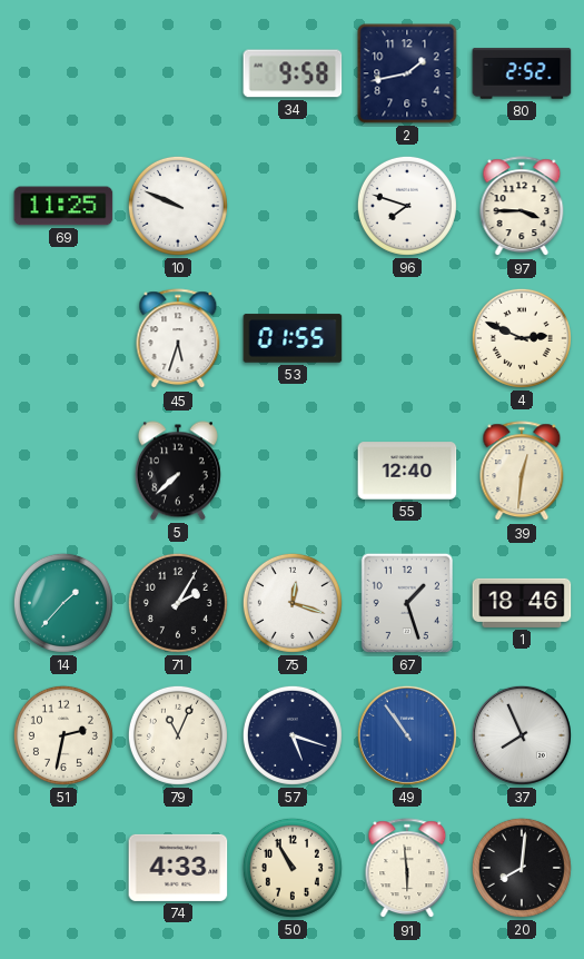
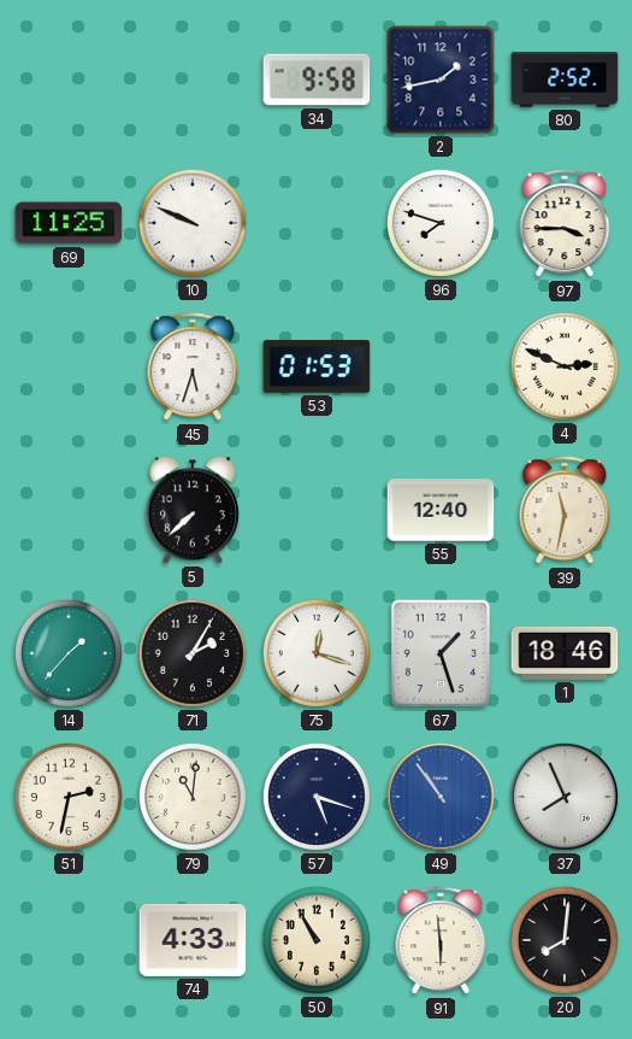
53: 01:55 -> 01:53 (317, 366)
39: 12:31 -> 11:32 (565, 511)
79: 11:04 -> 11:01 (193, 797)
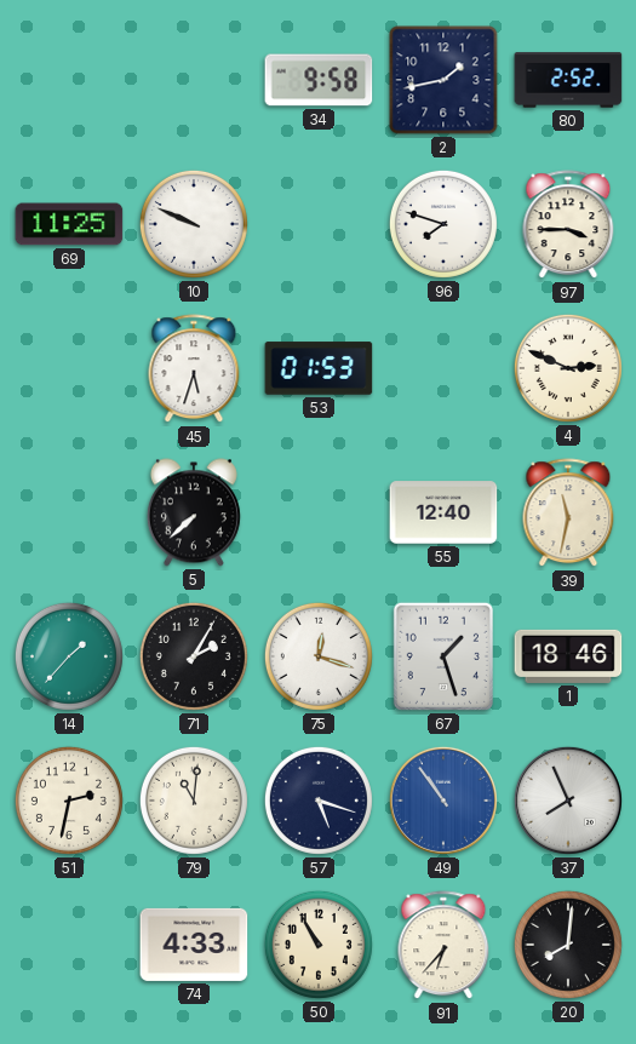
91: 5:59 -> 6:37 (443, 946)
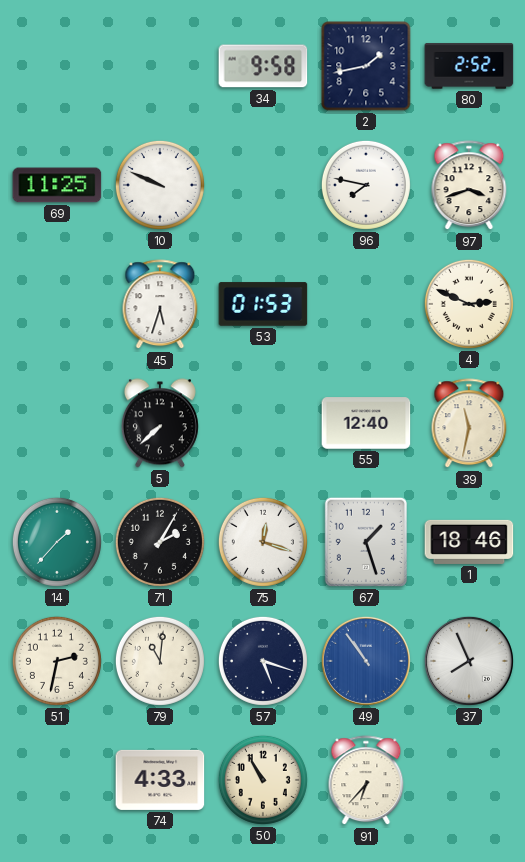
96: 7:48 -> 7:47 (366, 185)
97: 3:45 -> 3:42 (469, 186)
20: 8:01 -> none (568, 945)
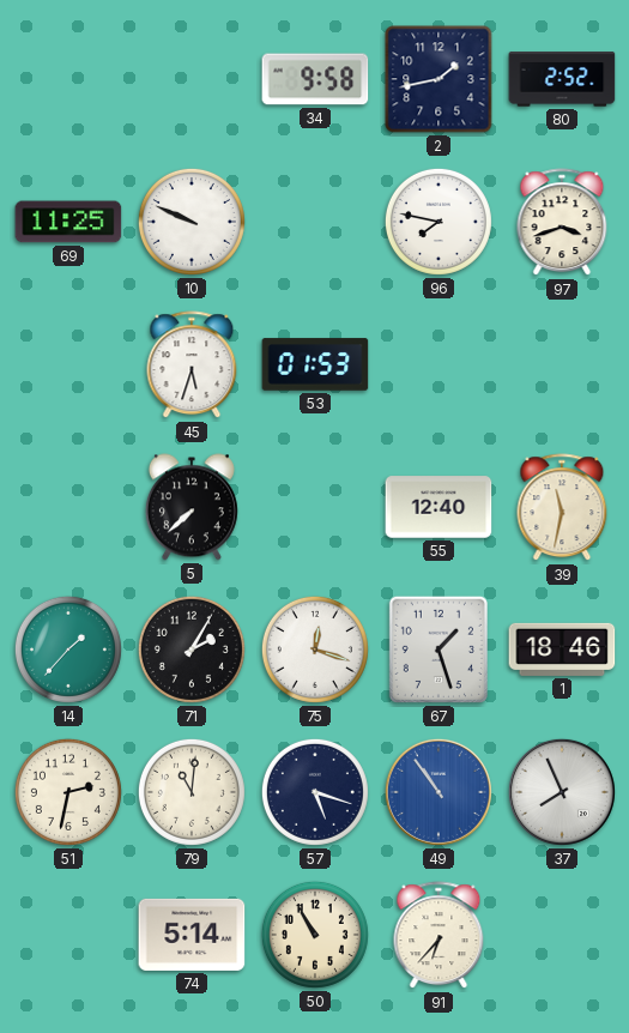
4: 2:49 -> none (469, 304)
74: 4:33 -> 5:14 (192, 935)
